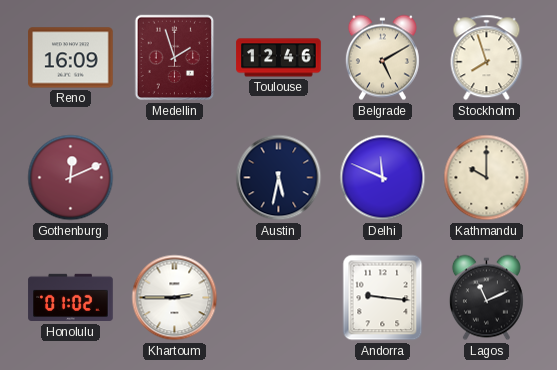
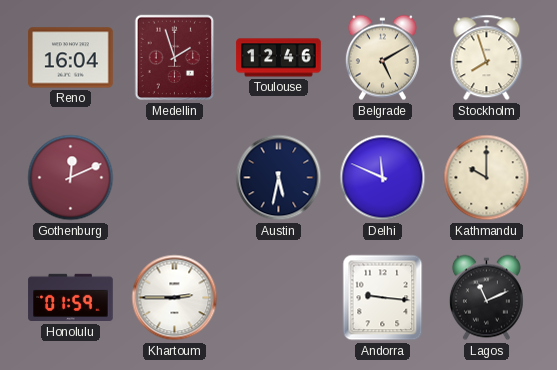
Reno: 16:09 -> 16:04 (71, 58)
Honolulu: 01:02 -> 01:59 (71, 298)
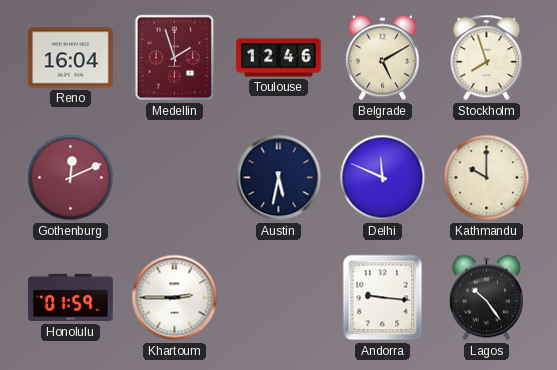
Lagos: 11:11 -> 10:24 (486, 298)
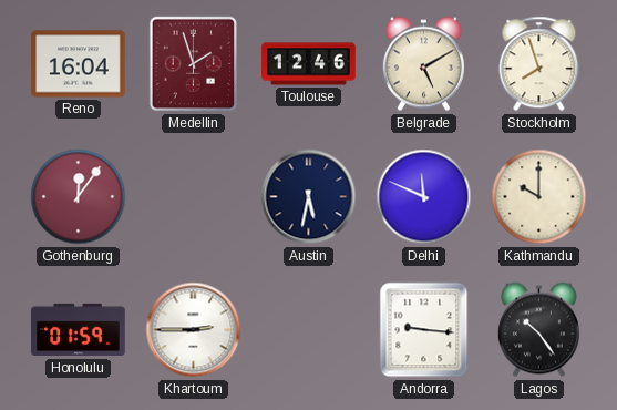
Gothenburg: 12:11 -> 12:06 (79, 197)
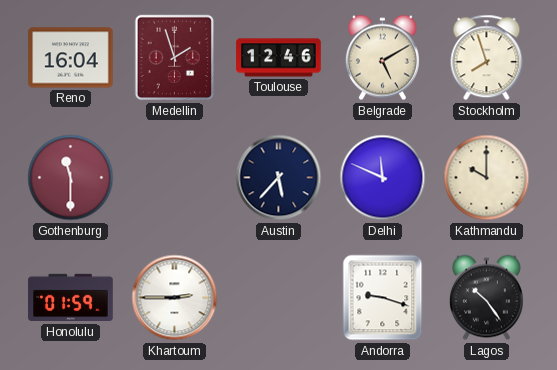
Gothenburg: 12:06 -> 11:30 (71, 178)
Austin: 5:32 -> 5:37 (279, 178)
Andorra: 9:16 -> 9:18 (383, 298)
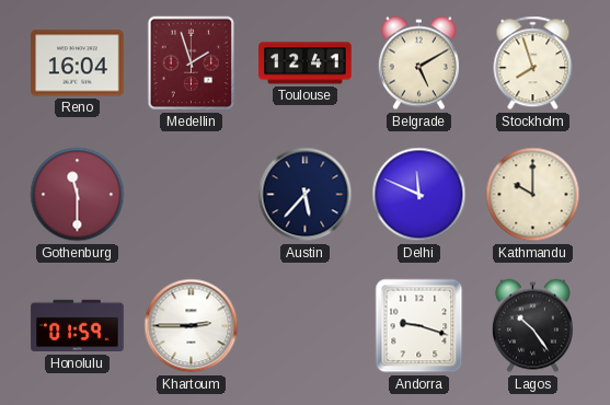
Toulouse: 12:46 -> 12:41 (306, 63)
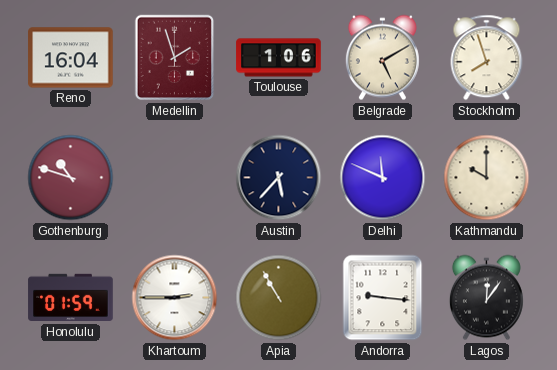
Toulouse: 12:41 -> 1:06 (279, 58)
Gothenburg: 11:30 -> 10:48 (71, 178)
Apia: none -> 10:55 (279, 298)
Andorra: 9:18 -> 9:16 (383, 298)
Lagos: 10:24 -> 12:06 (486, 298)
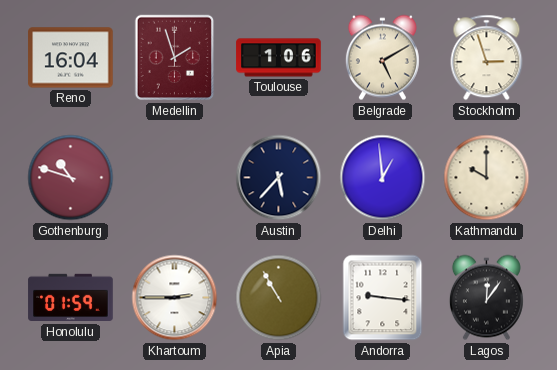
Stockholm: 7:57 -> 2:57 (487, 58)
Delhi: 11:49 -> 12:59 (383, 178)
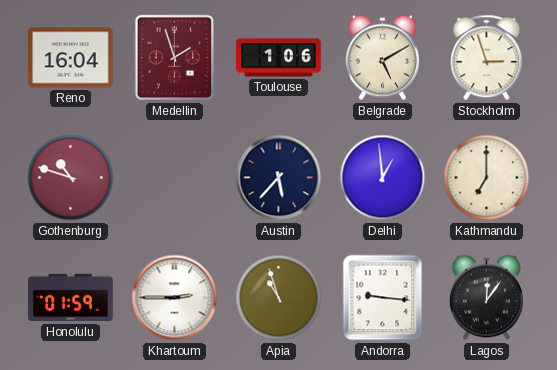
Kathmandu: 10:00 -> 7:00 (487, 178)
Apia: 10:55 -> 10:57 (279, 298)
